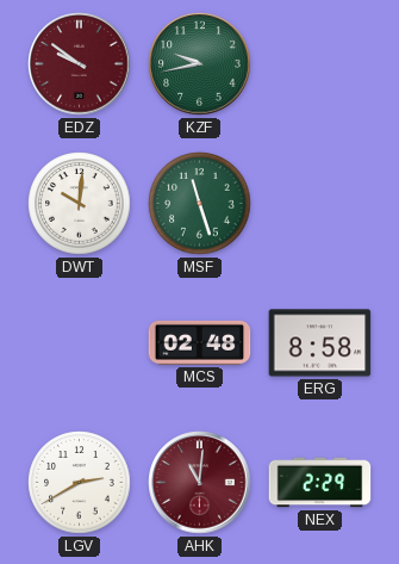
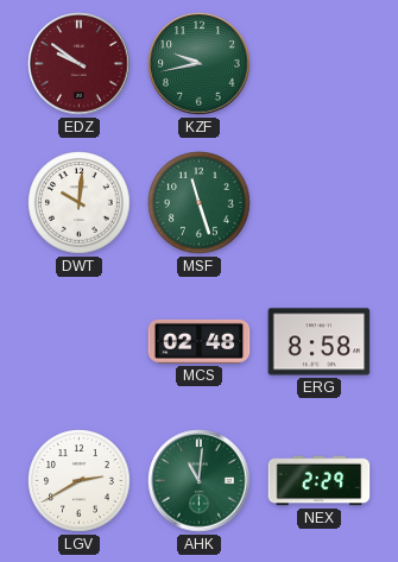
AHK dial: burgundy -> green (200, 481)
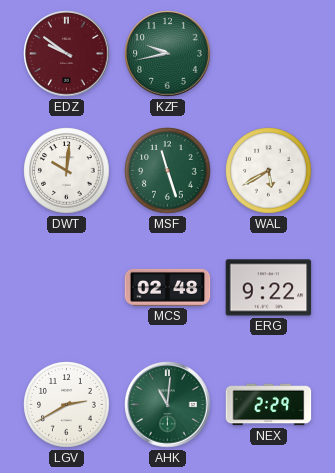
WAL: none -> 5:40 (269, 171)
ERG: 8:58 -> 9:22 (269, 288)
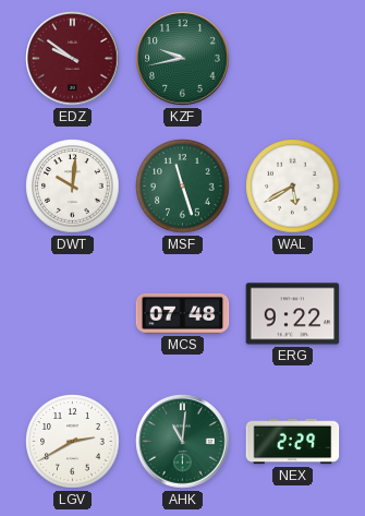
MCS: 02:48 -> 07:48 (183, 313)
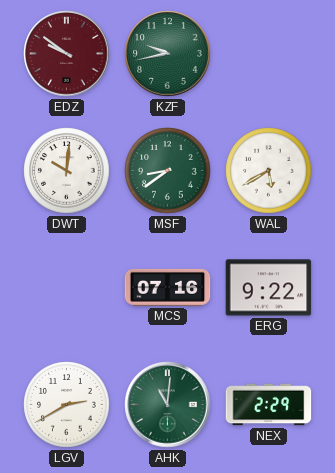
MSF: 11:27 -> 8:39 (168, 171)
MCS: 07:48 -> 07:16 (168, 287)
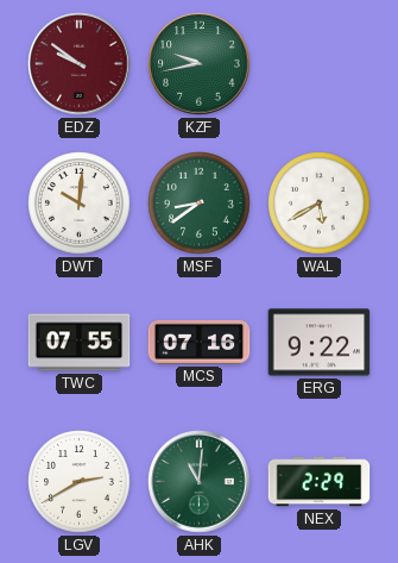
TWC: none -> 07:55 (80, 343)
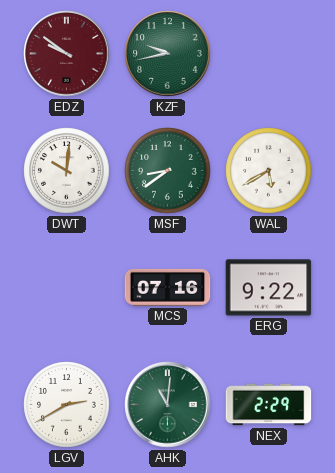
TWC: 07:55 -> none (80, 343)
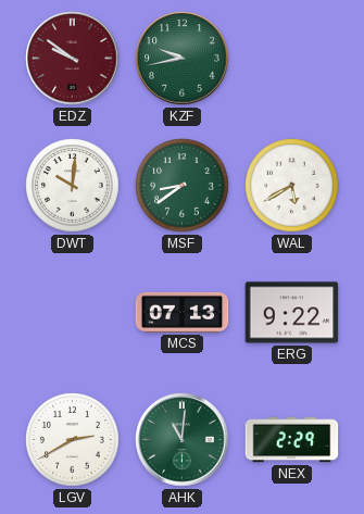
MCS: 07:16 -> 07:13 (183, 312)
